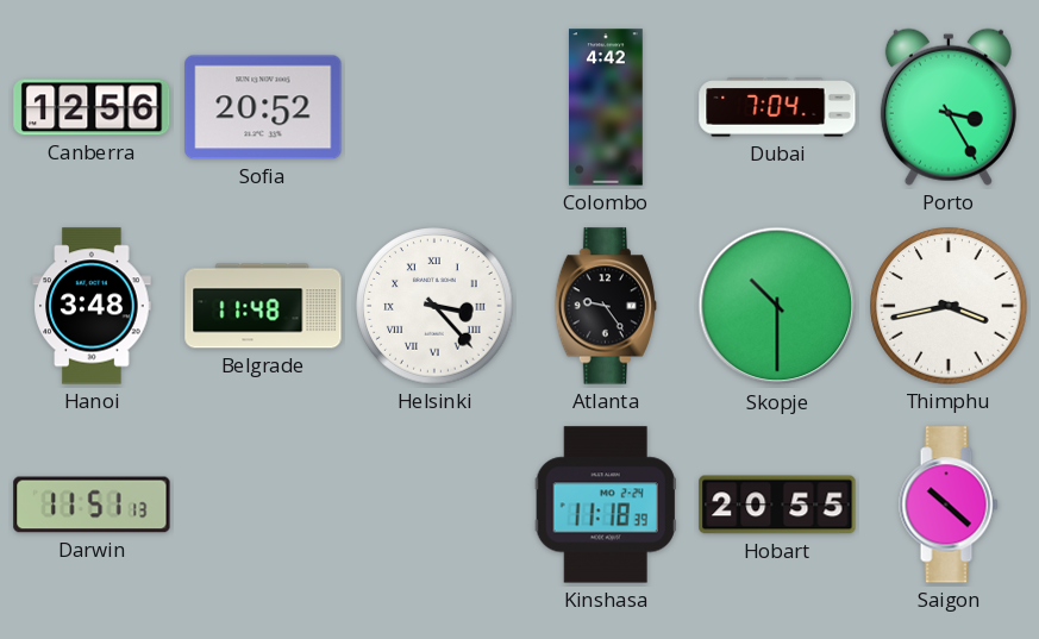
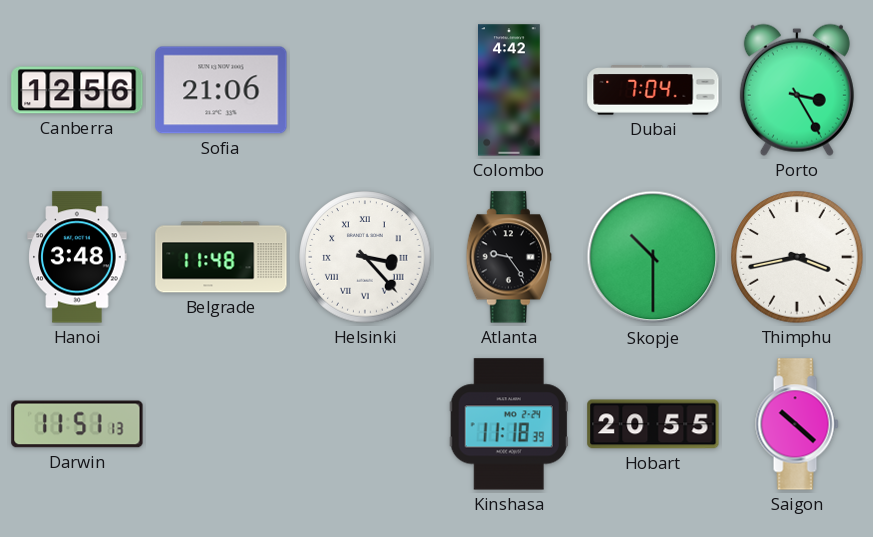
Sofia: 20:52 -> 21:06 (221, 90)
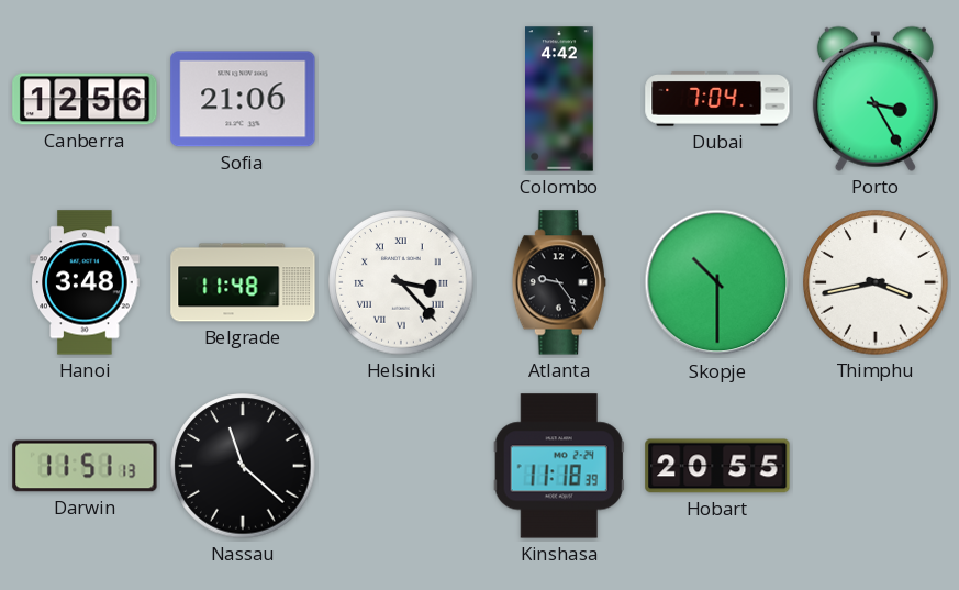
Nassau: none -> 11:22 (243, 466)
Saigon: 10:22 -> none (797, 424)
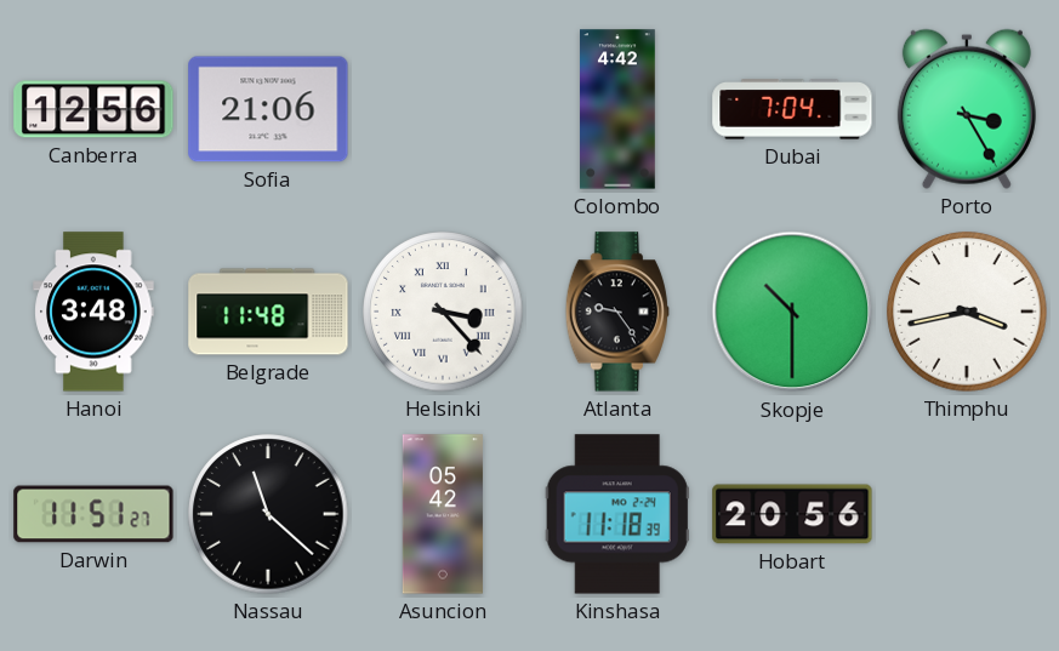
Darwin: 11:51:13 -> 11:51:27 (93, 514)
Asuncion: none -> 05:42 (443, 514)
Hobart: 20:55 -> 20:56 (792, 514)
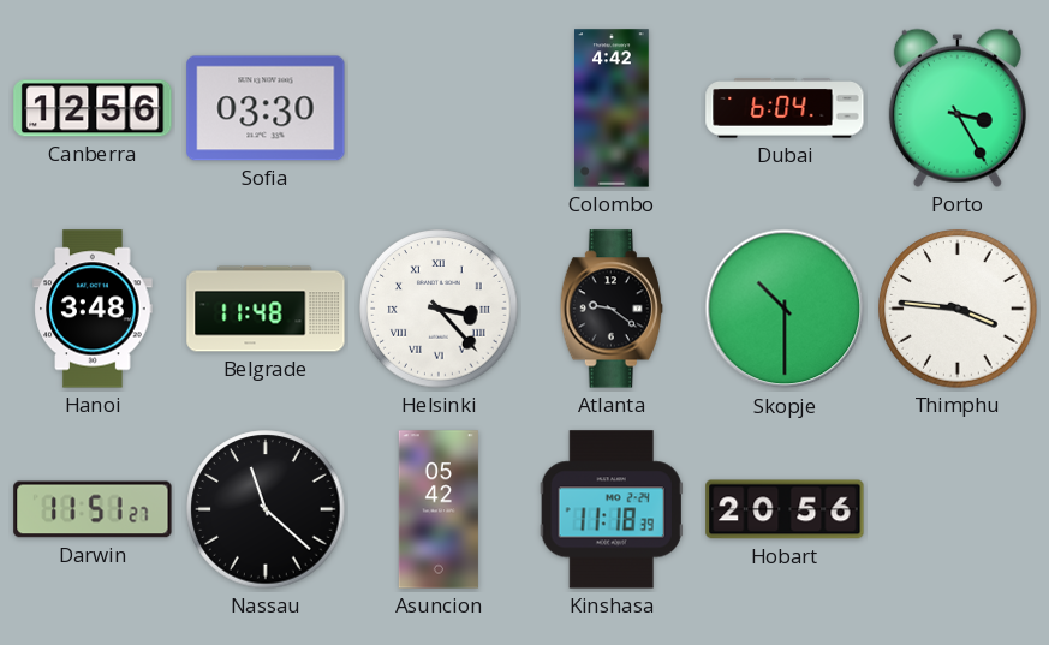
Sofia: 21:06 -> 03:30 (266, 108)
Dubai: 7:04 -> 6:04 (785, 108)
Atlanta: 9:24 -> 9:21 (612, 309)
Thimphu: 3:43 -> 3:46 (958, 309)
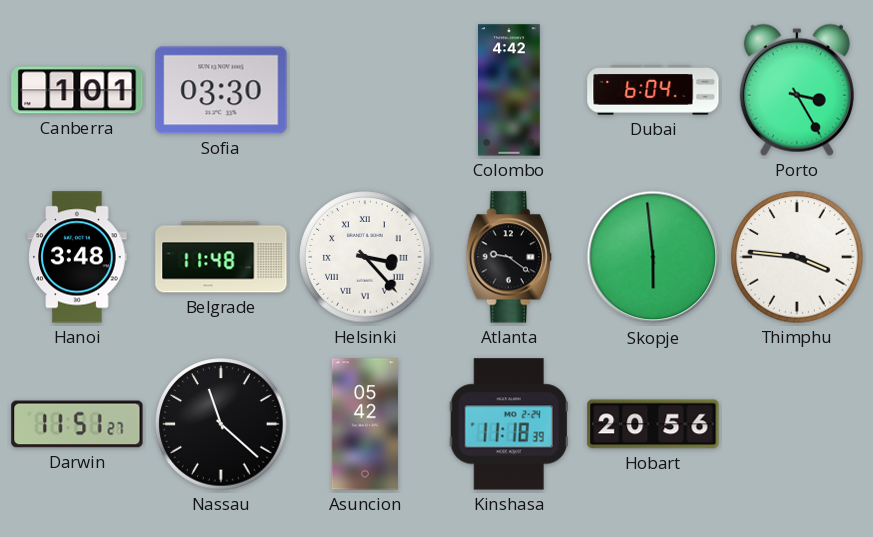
Canberra: 12:56 -> 1:01 (77, 90)
Skopje: 10:30 -> 5:59 (653, 257)
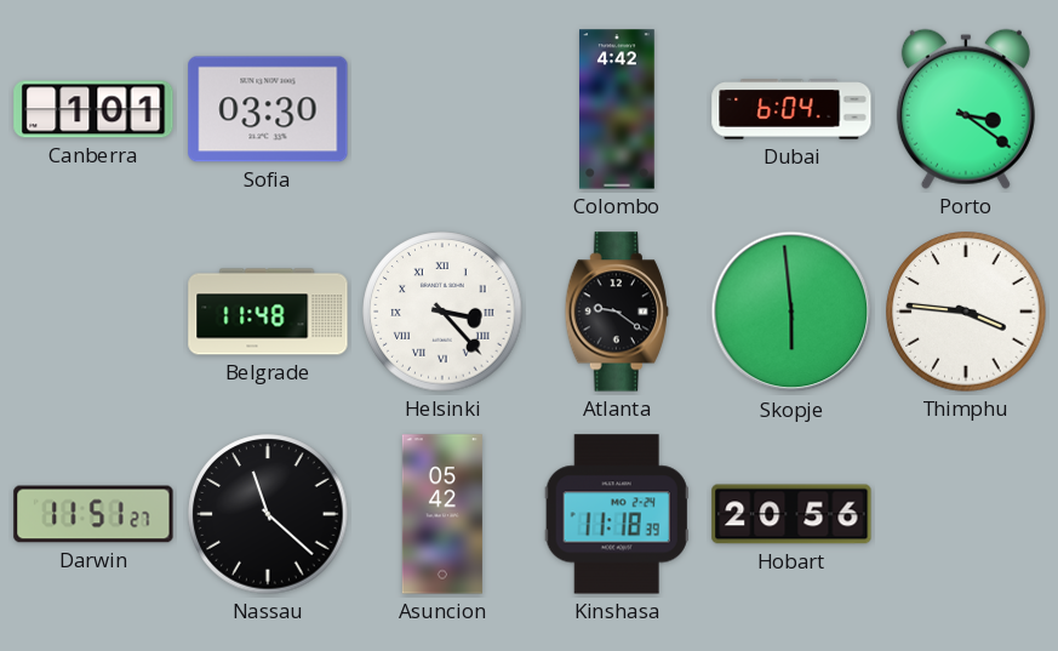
Porto: 3:25 -> 3:21 (966, 109)
Hanoi: 3:48 -> none (77, 257)
